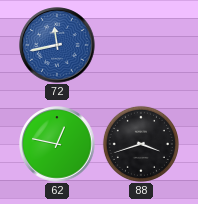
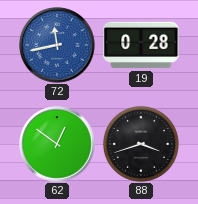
19: none -> 0:28 (141, 45)
62: 12:47 -> 12:51 (57, 144)
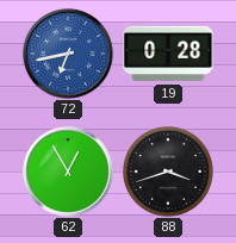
72: 11:43 -> 6:43 (68, 54)
62: 12:51 -> 12:55 (68, 172)
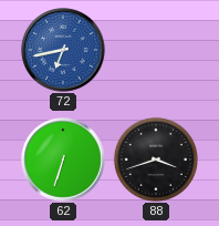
19: 0:28 -> none (168, 54)
62: 12:55 -> 6:33 (63, 160)
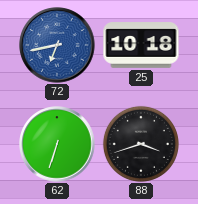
25: none -> 10:18 (141, 45)
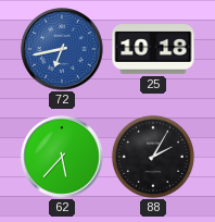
62: 6:33 -> 5:37 (62, 157)
88: 3:42 -> 2:05 (153, 157)
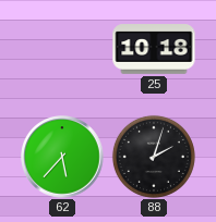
72: 6:43 -> none (62, 49)
88: 2:05 -> 2:03 (154, 157)
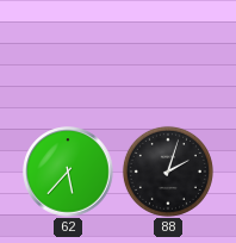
25: 10:18 -> none (154, 49)
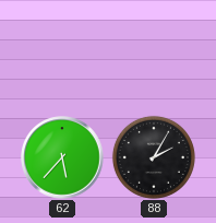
88: 2:03 -> 2:05 (154, 157)
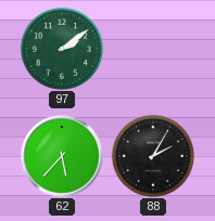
97: none -> 2:09 (62, 49)
